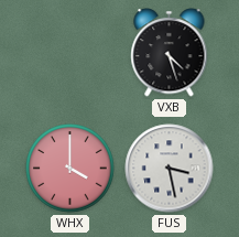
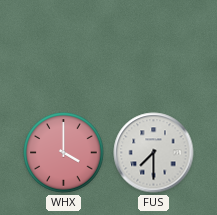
VXB: 4:27 -> none (170, 53)
FUS: 3:28 -> 7:30 (154, 153)
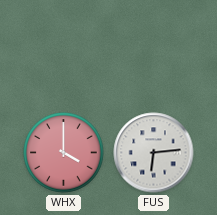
FUS: 7:30 -> 6:14 (154, 153)
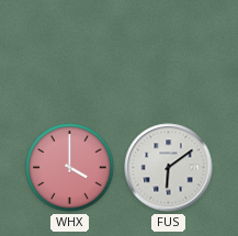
FUS: 6:14 -> 6:09 (169, 168)
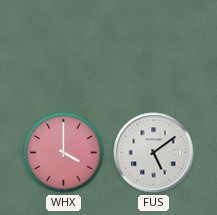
FUS: 6:09 -> 5:09 (154, 153)
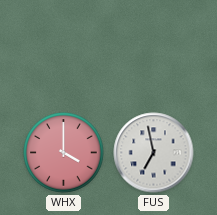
FUS: 5:09 -> 6:58 (154, 153)
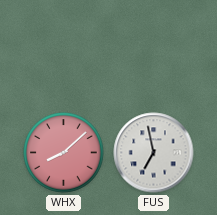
WHX: 4:00 -> 8:08 (64, 153)
